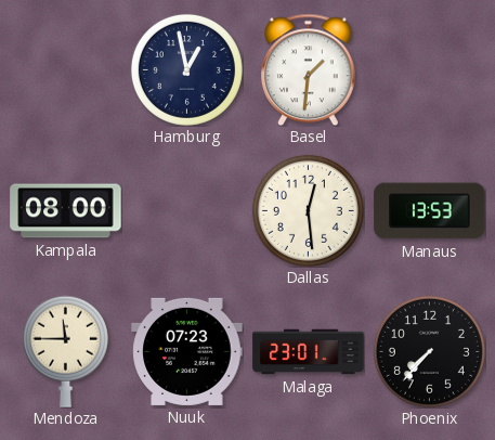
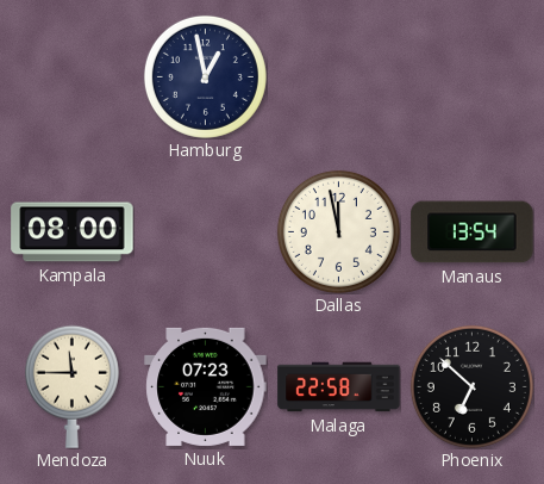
Basel: 1:31 -> none (309, 69)
Dallas: 12:29 -> 11:58 (338, 231)
Manaus: 13:53 -> 13:54 (473, 232)
Malaga: 23:01 -> 22:58 (339, 387)
Phoenix: 7:37 -> 6:52 (471, 386)
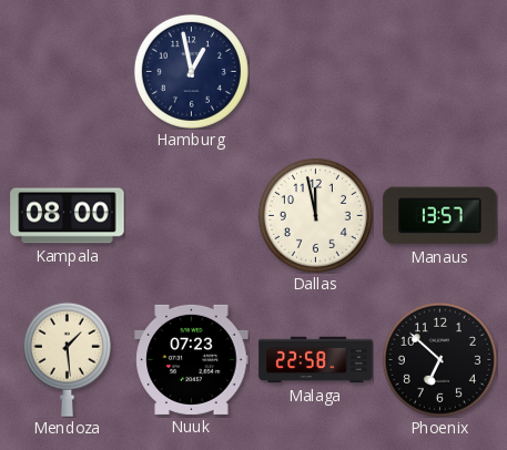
Manaus: 13:54 -> 13:57 (440, 216)
Mendoza: 11:45 -> 1:29 (67, 359)
